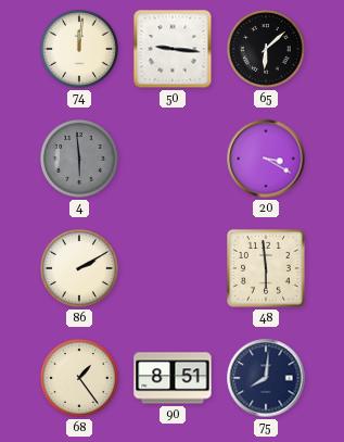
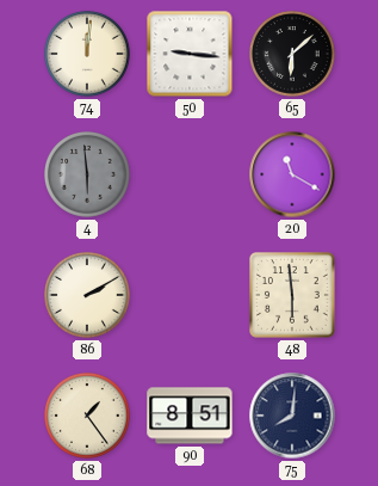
20: 3:20 -> 11:20 (292, 174)
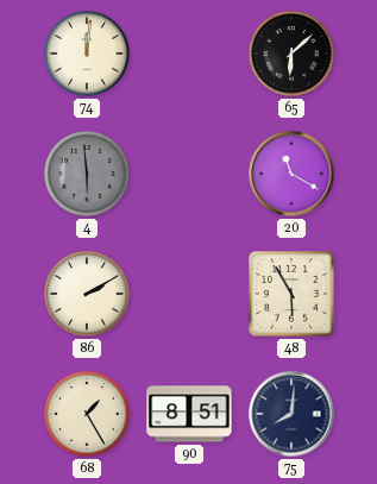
50: 9:16 -> none (190, 54)
48: 5:59 -> 5:55 (293, 295)
68: 1:24 -> 1:25 (88, 415)
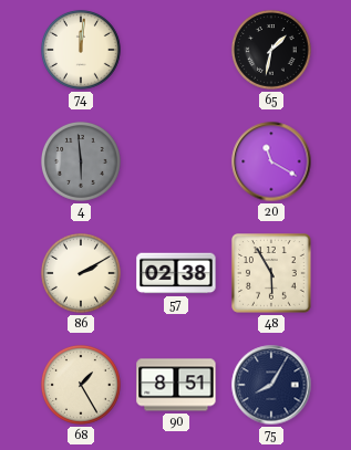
65: 6:08 -> 1:32 (272, 51)
57: none -> 02:38 (176, 273)
75: 8:01 -> 8:05 (271, 385)
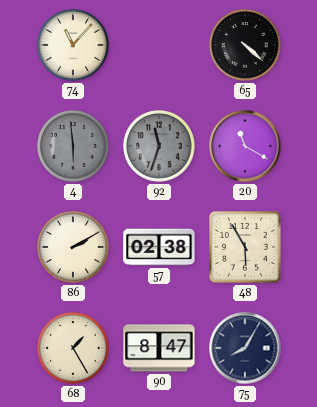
74: 12:01 -> 11:07 (74, 46)
65: 1:32 -> 4:22 (246, 46)
92: none -> 11:33 (160, 147)
90: 8:51 -> 8:47 (159, 348)
